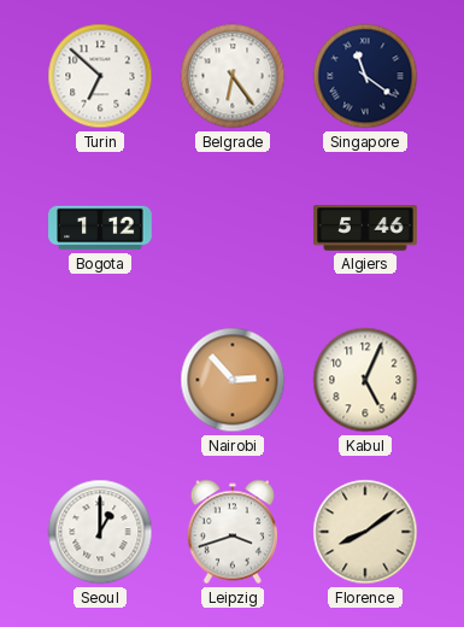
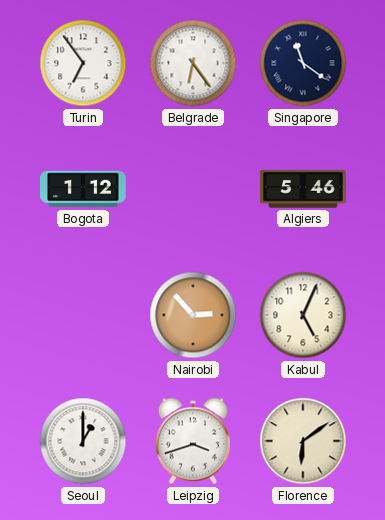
Turin: 6:52 -> 6:54 (83, 63)
Florence: 8:09 -> 6:09 (303, 441)
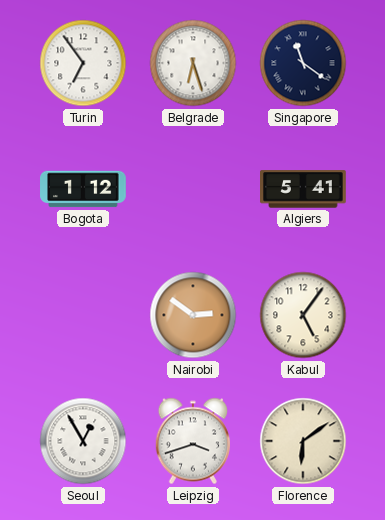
Belgrade: 6:24 -> 6:27 (193, 63)
Algiers: 5:46 -> 5:41 (303, 189)
Nairobi: 2:53 -> 2:51 (193, 315)
Kabul: 5:04 -> 5:06 (303, 315)
Seoul: 1:00 -> 12:55 (83, 441)
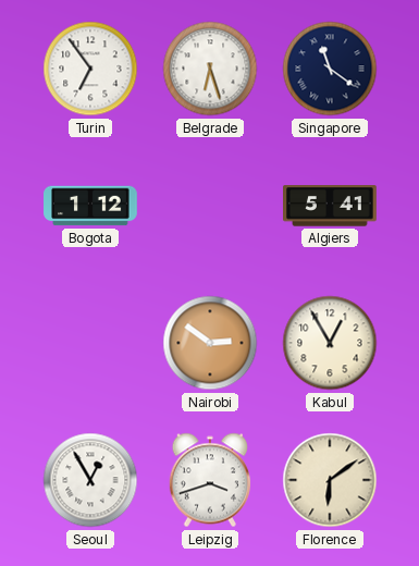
Kabul: 5:06 -> 12:55 (330, 343)
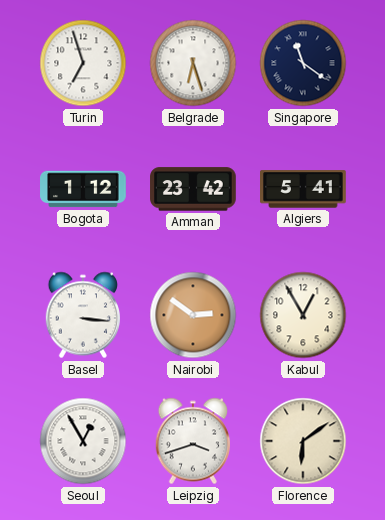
Turin: 6:54 -> 6:57 (83, 63)
Amman: none -> 23:42 (193, 189)
Basel: none -> 3:16 (82, 315)
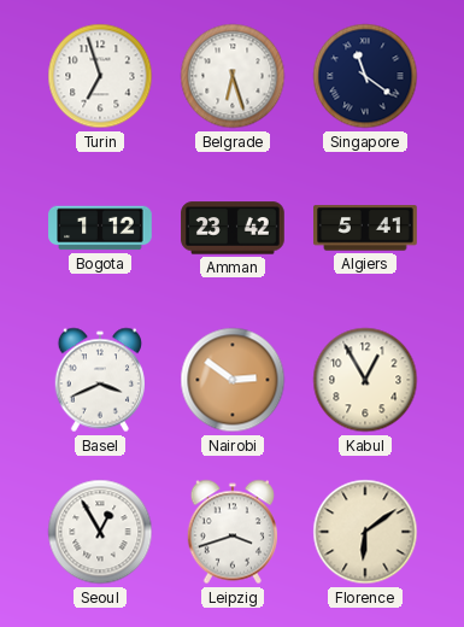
Basel: 3:16 -> 3:41 (99, 380)
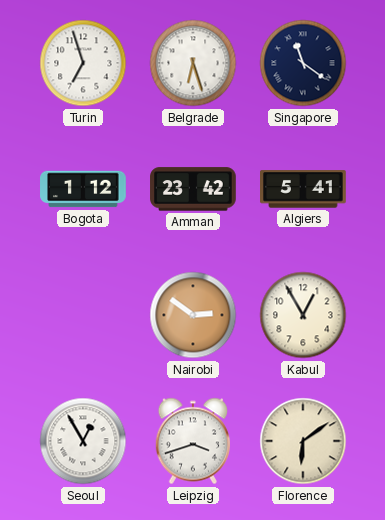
Basel: 3:41 -> none (99, 380)
